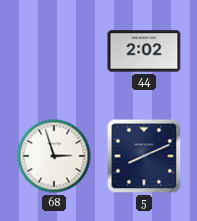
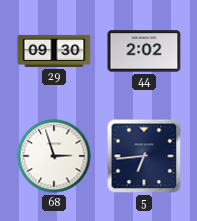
29: none -> 09:30 (54, 51)
5: 8:11 -> 6:44 (144, 156)
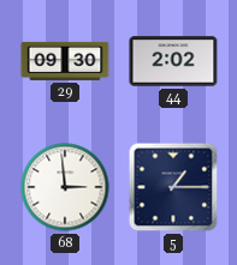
68: 2:57 -> 2:59 (65, 187)
5: 6:44 -> 1:15 (173, 187)
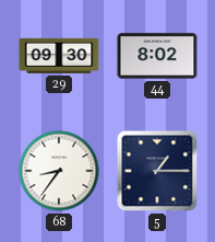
44: 2:02 -> 8:02 (157, 56)
68: 2:59 -> 8:36 (59, 171)
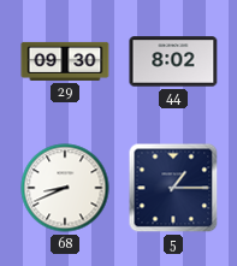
68: 8:36 -> 8:41 (65, 188)
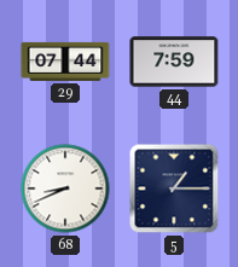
29: 09:30 -> 07:44 (65, 62)
44: 8:02 -> 7:59 (174, 62)
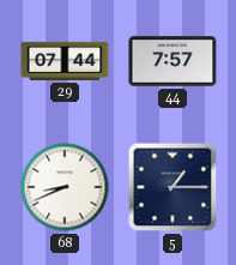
44: 7:59 -> 7:57 (173, 61)
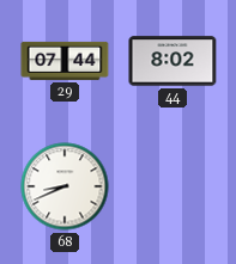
44: 7:57 -> 8:02 (173, 61)
5: 1:15 -> none (173, 187)
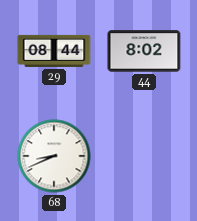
29: 07:44 -> 08:44 (54, 51)
